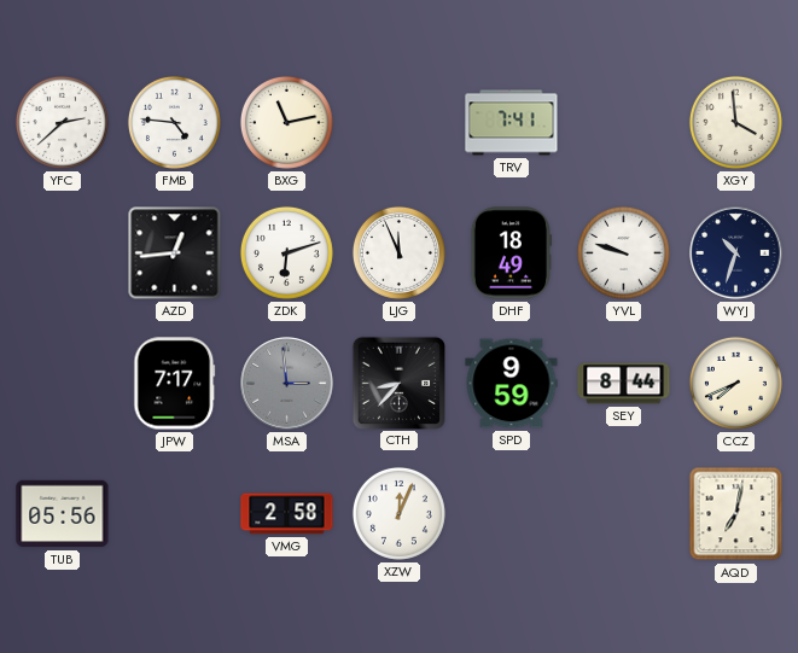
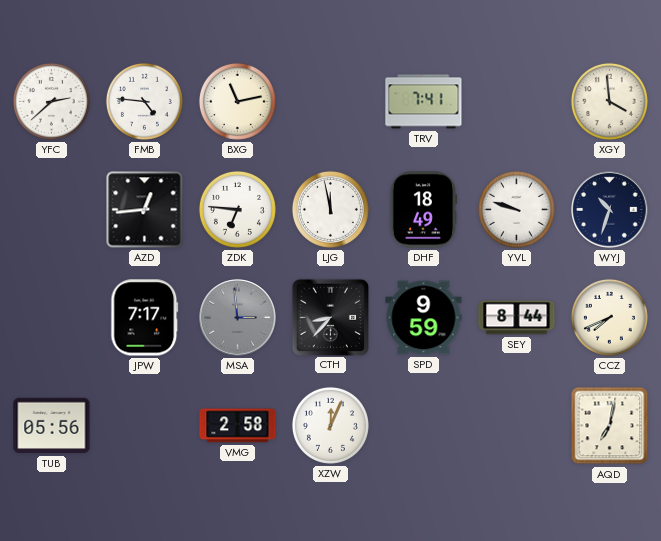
ZDK: 6:12 -> 6:46 (237, 209)
LJG: 11:56 -> 11:58 (330, 209)
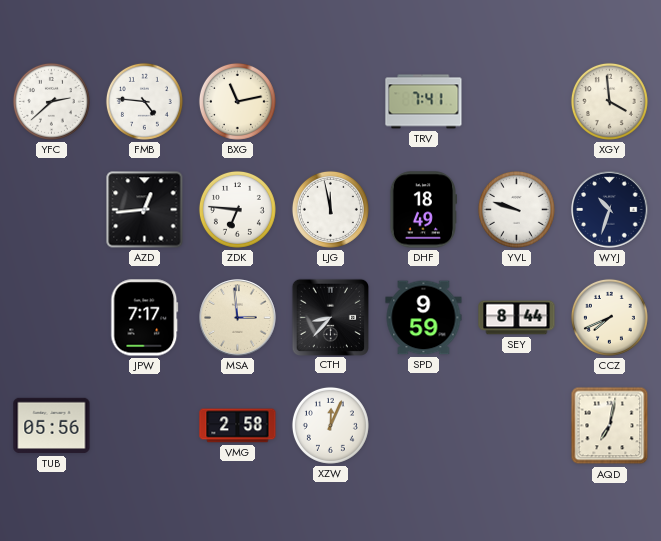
MSA dial: grey -> cream (238, 318)
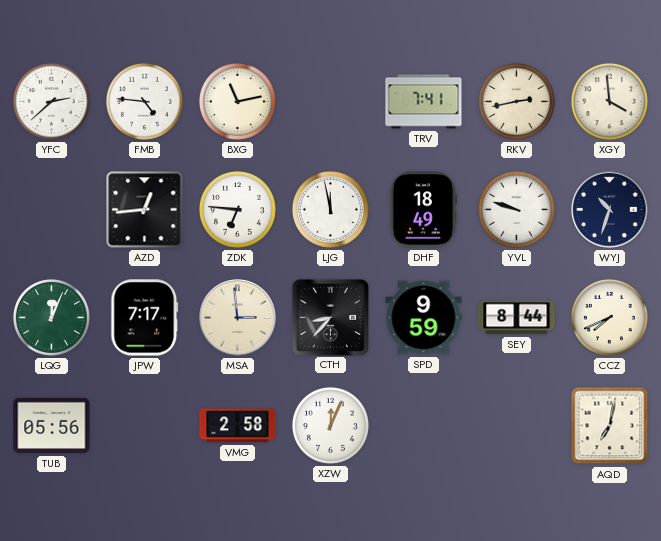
RKV: none -> 2:43 (516, 101)
LQG: none -> 12:04 (51, 317)
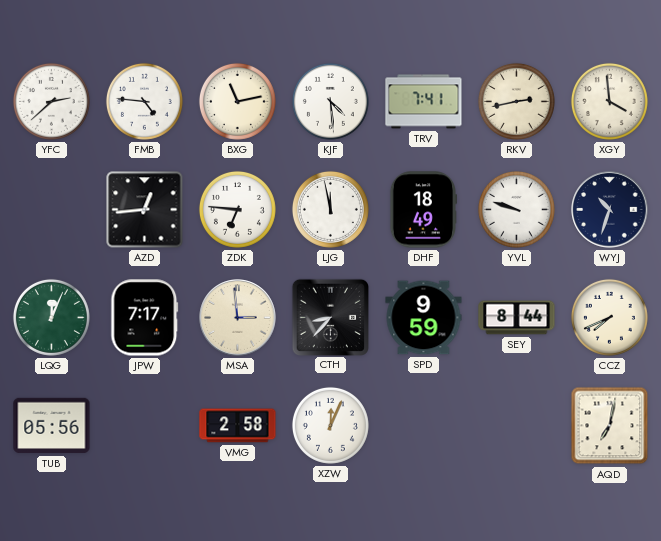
KJF: none -> 4:29 (330, 101)
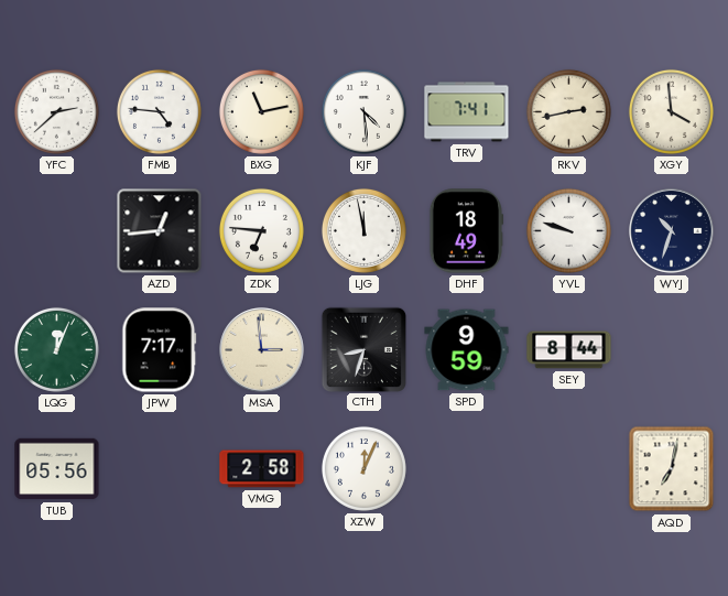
CTH: 8:37 -> 8:33 (363, 349)
CCZ: 7:41 -> none (609, 317)
